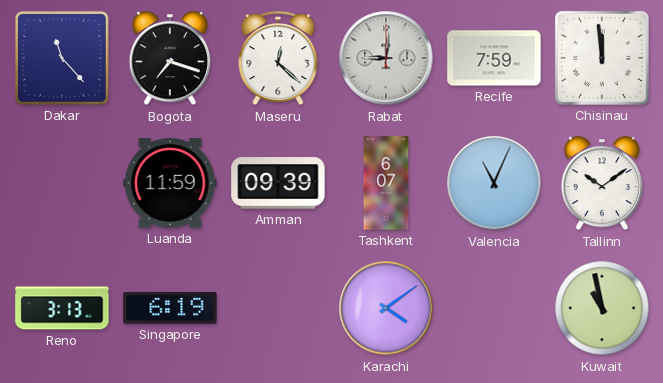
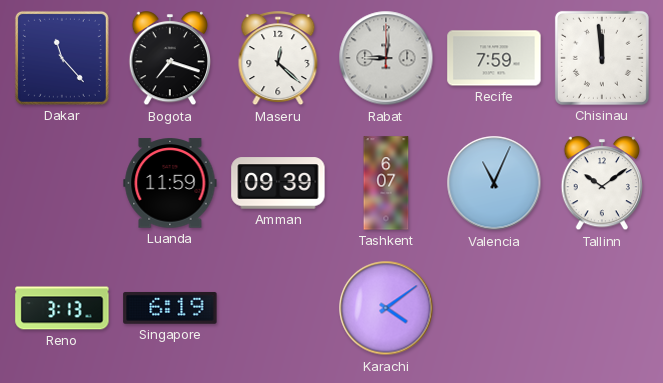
Kuwait: 10:58 -> none (602, 308)
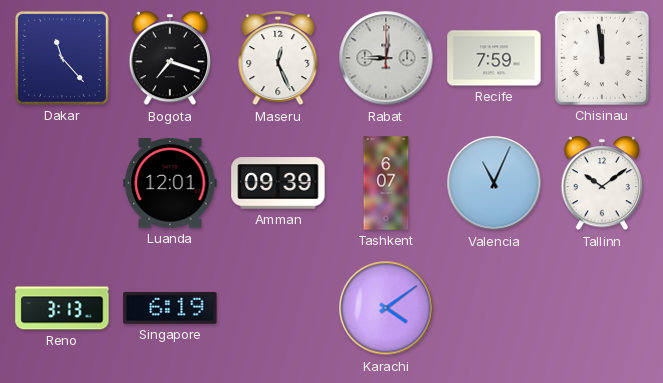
Maseru: 12:22 -> 12:26 (278, 59)
Luanda: 11:59 -> 12:01 (170, 183)
